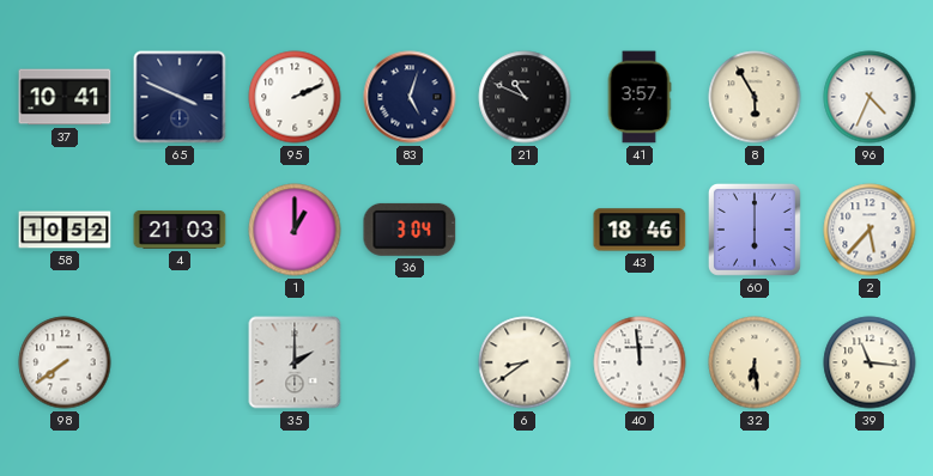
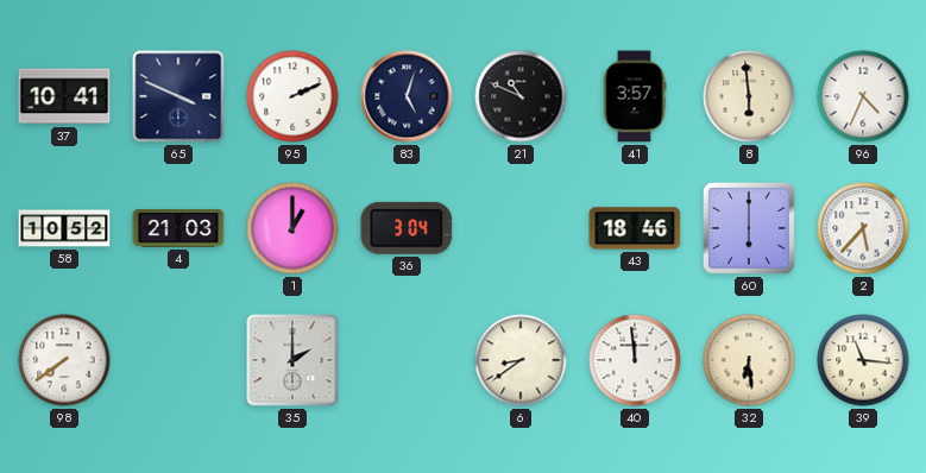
8: 5:55 -> 5:59 (749, 96)
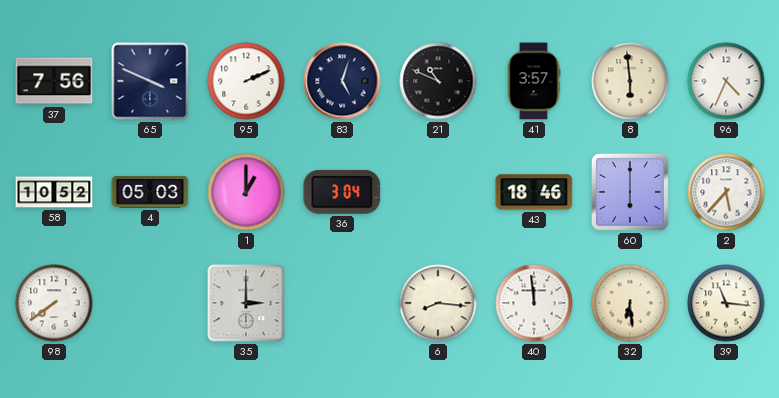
37: 10:41 -> 7:56 (54, 81)
4: 21:03 -> 05:03 (150, 192)
35: 2:00 -> 3:00 (246, 303)
6: 8:39 -> 8:16 (438, 303)
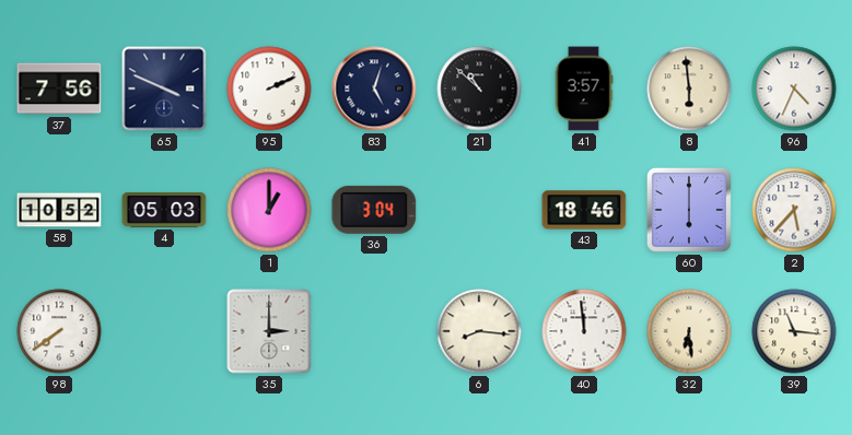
21: 10:49 -> 10:52 (479, 89)
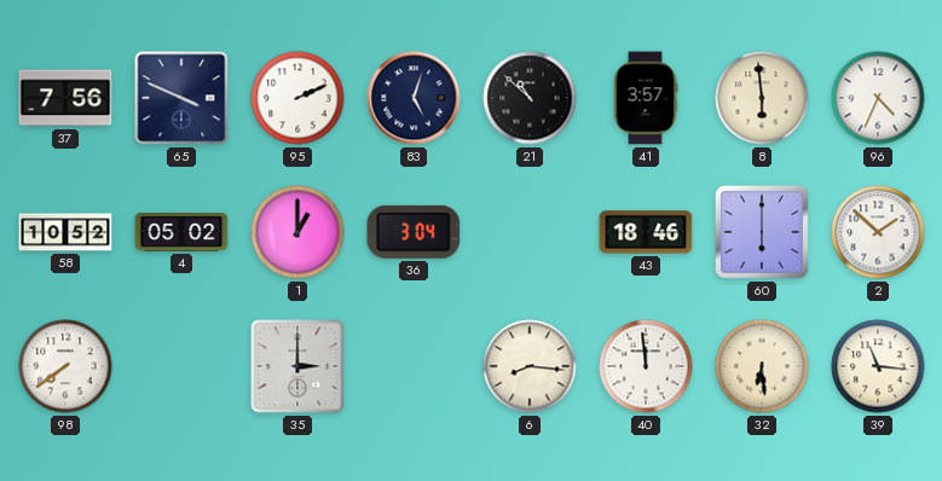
4: 05:03 -> 05:02 (181, 232)
2: 5:37 -> 1:52 (878, 232)
